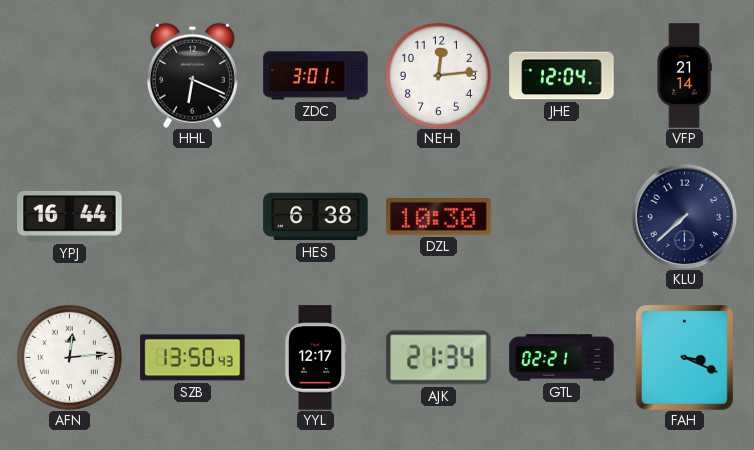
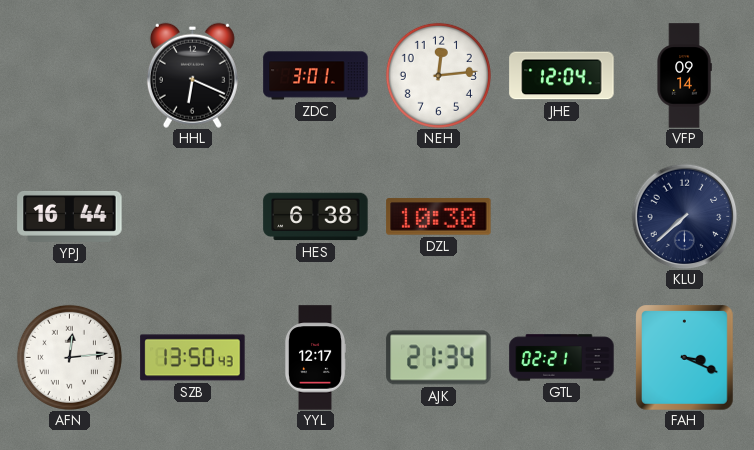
VFP: 21:14 -> 09:14 (684, 76)
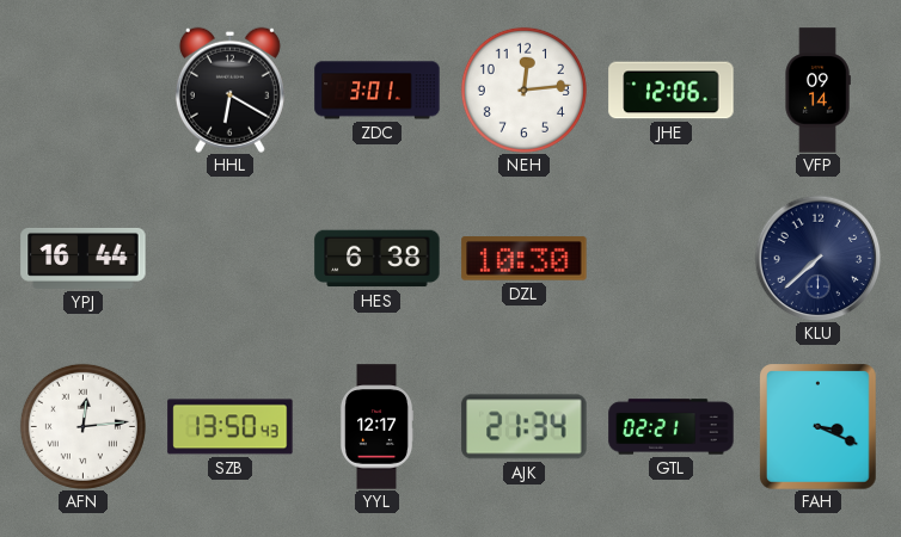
HHL: 6:19 -> 6:20 (229, 89)
JHE: 12:04 -> 12:06 (672, 91)
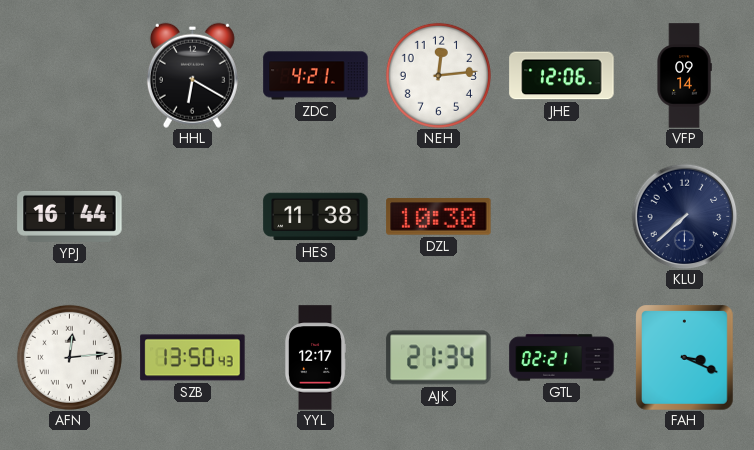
ZDC: 3:01 -> 4:21 (316, 76)
HES: 6:38 -> 11:38 (316, 217)
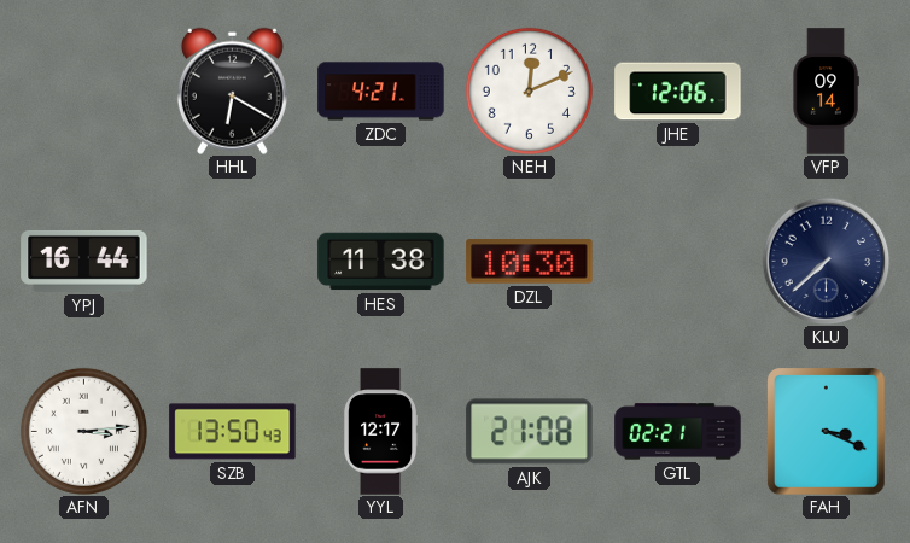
NEH: 12:14 -> 12:11 (529, 91)
AFN: 12:14 -> 3:14 (83, 431)
AJK: 21:34 -> 21:08 (530, 432)
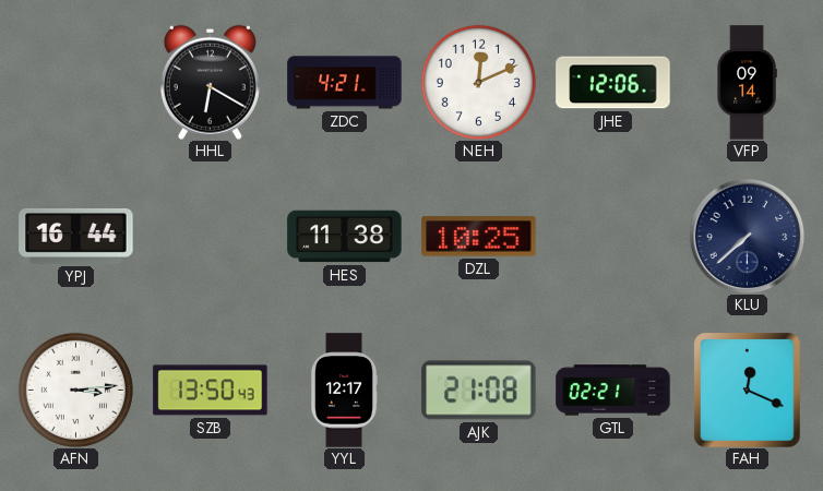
DZL: 10:30 -> 10:25 (479, 237)
FAH: 3:19 -> 12:19 (748, 391)
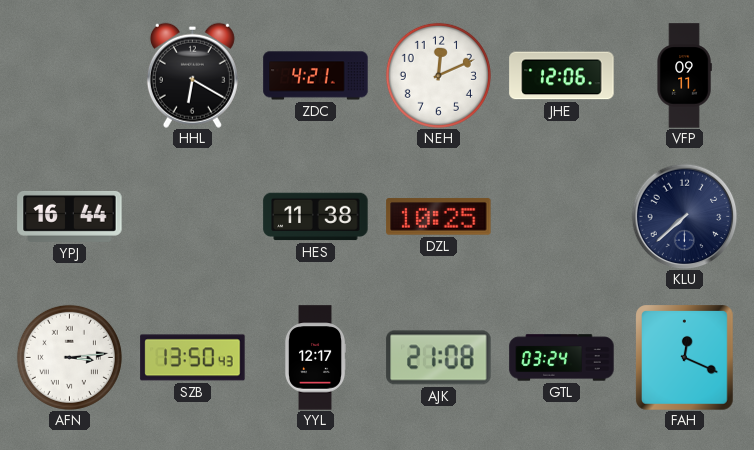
VFP: 09:14 -> 09:11 (684, 76)
GTL: 02:21 -> 03:24 (562, 358)
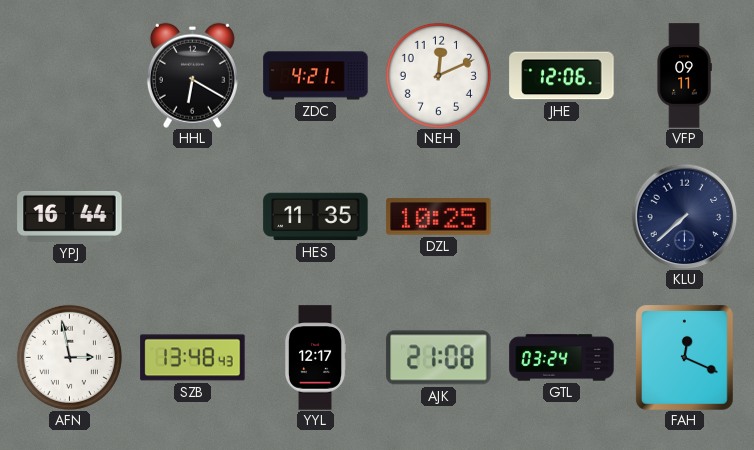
HES: 11:38 -> 11:35 (316, 217)
AFN: 3:14 -> 2:58 (69, 357)
SZB: 13:50 -> 13:48 (193, 358)
